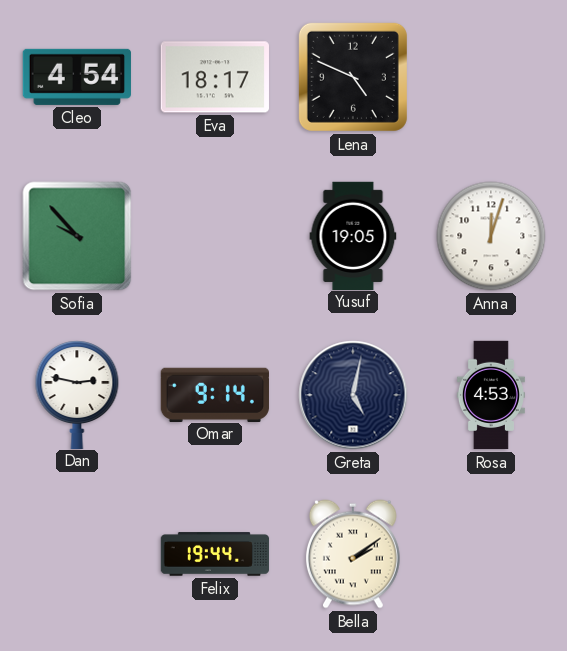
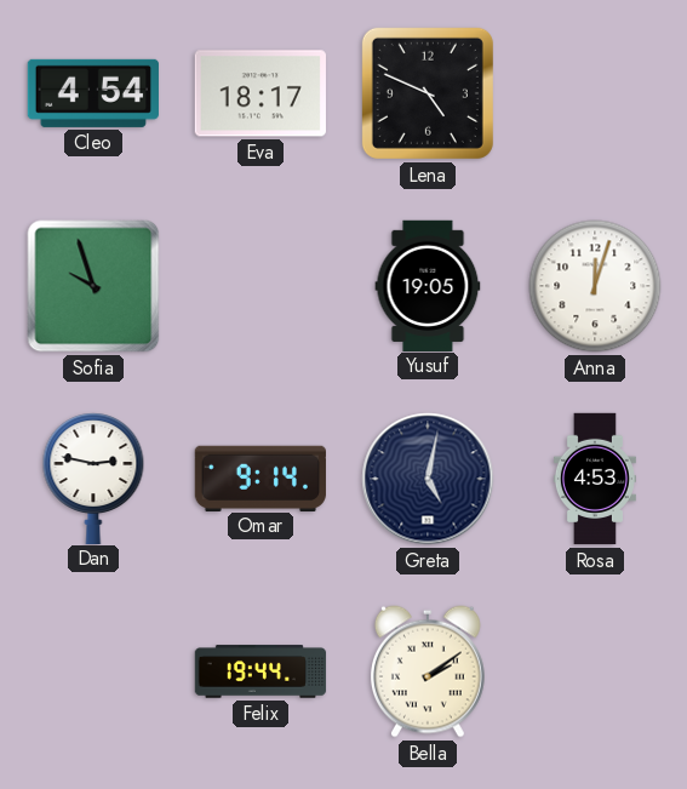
Sofia: 9:53 -> 9:57 (93, 286)
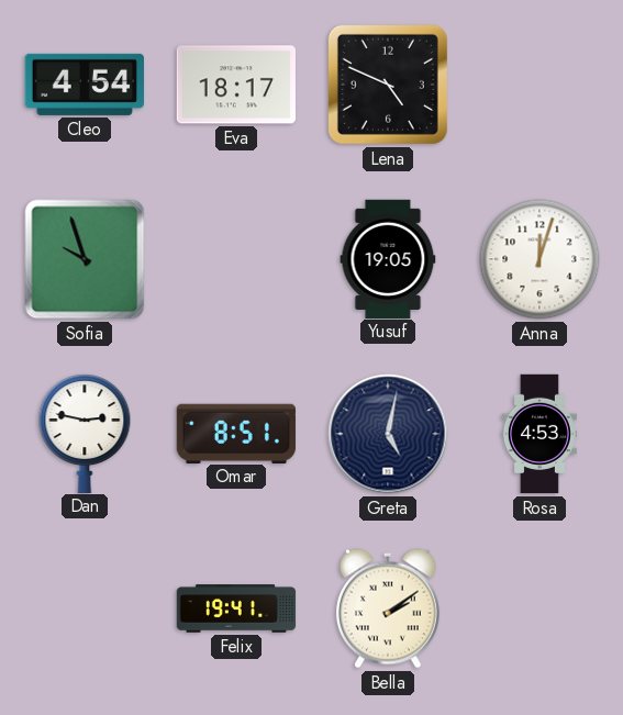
Omar: 9:14 -> 8:51 (236, 433)
Felix: 19:44 -> 19:41 (236, 608)
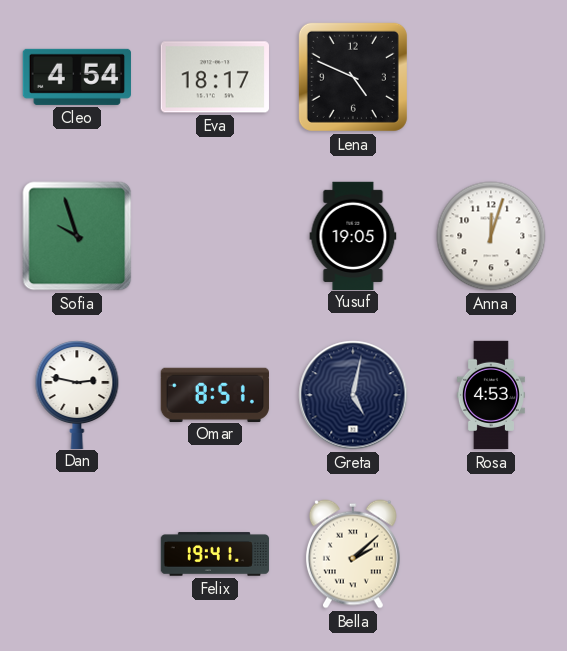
Bella: 2:09 -> 2:08 (353, 554)
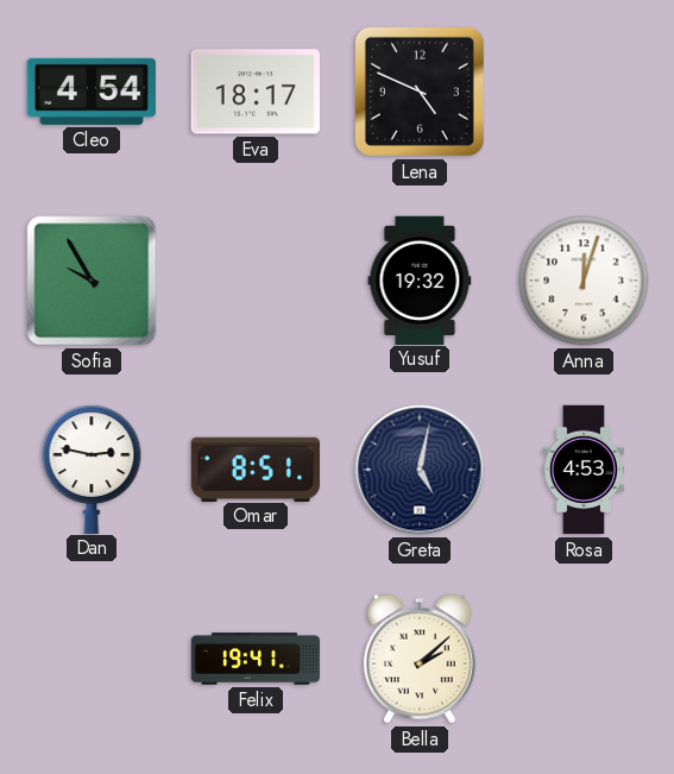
Sofia: 9:57 -> 9:55 (92, 281)
Yusuf: 19:05 -> 19:32 (420, 279)
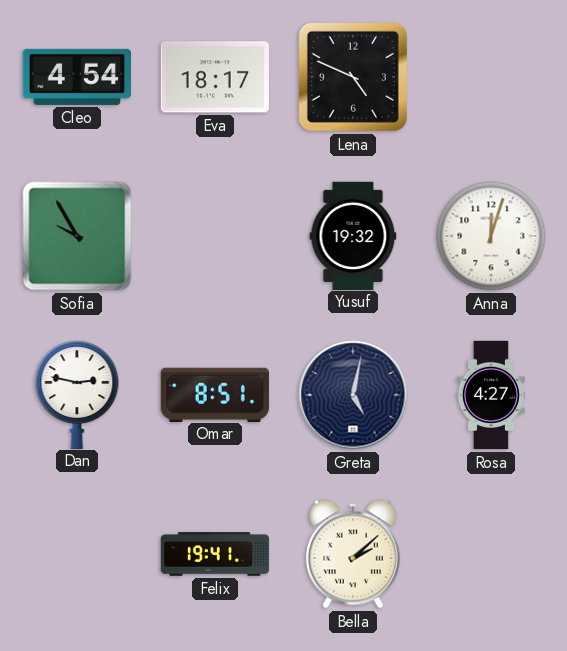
Rosa: 4:53 -> 4:27 (491, 395)
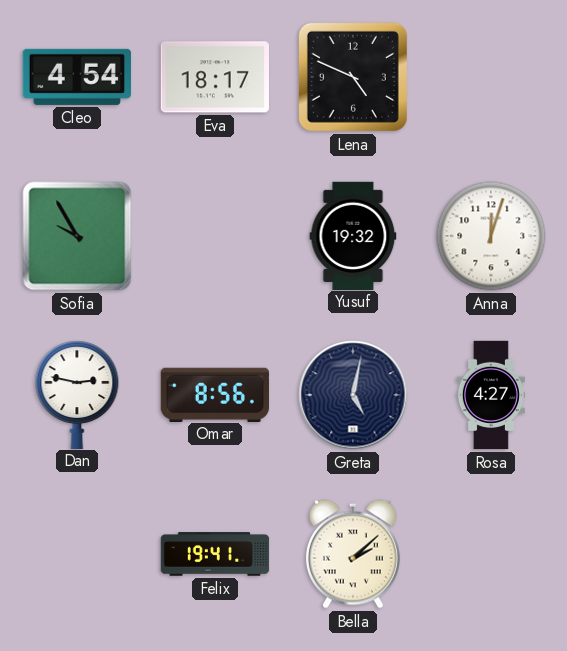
Omar: 8:51 -> 8:56 (215, 394)
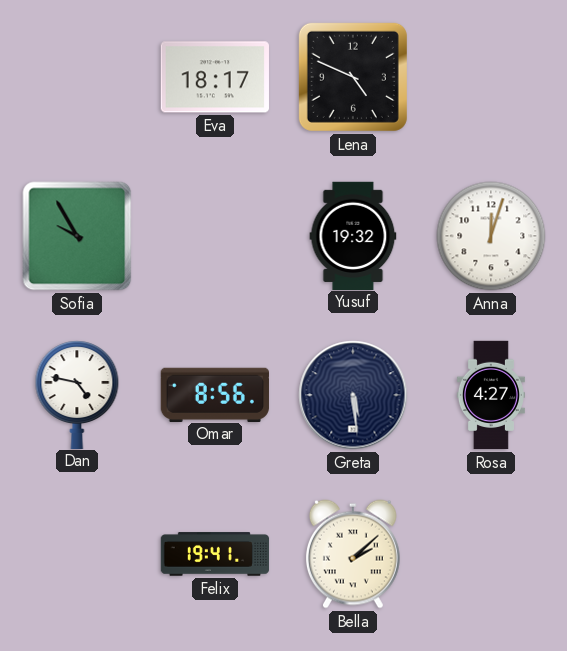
Cleo: 4:54 -> none (77, 77)
Dan: 2:47 -> 4:47 (77, 394)
Greta: 5:02 -> 5:29 (353, 395)
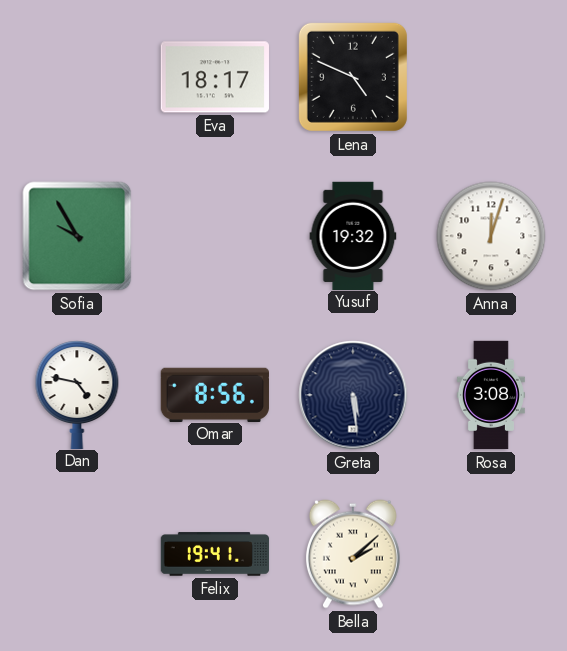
Rosa: 4:27 -> 3:08 (491, 395)
